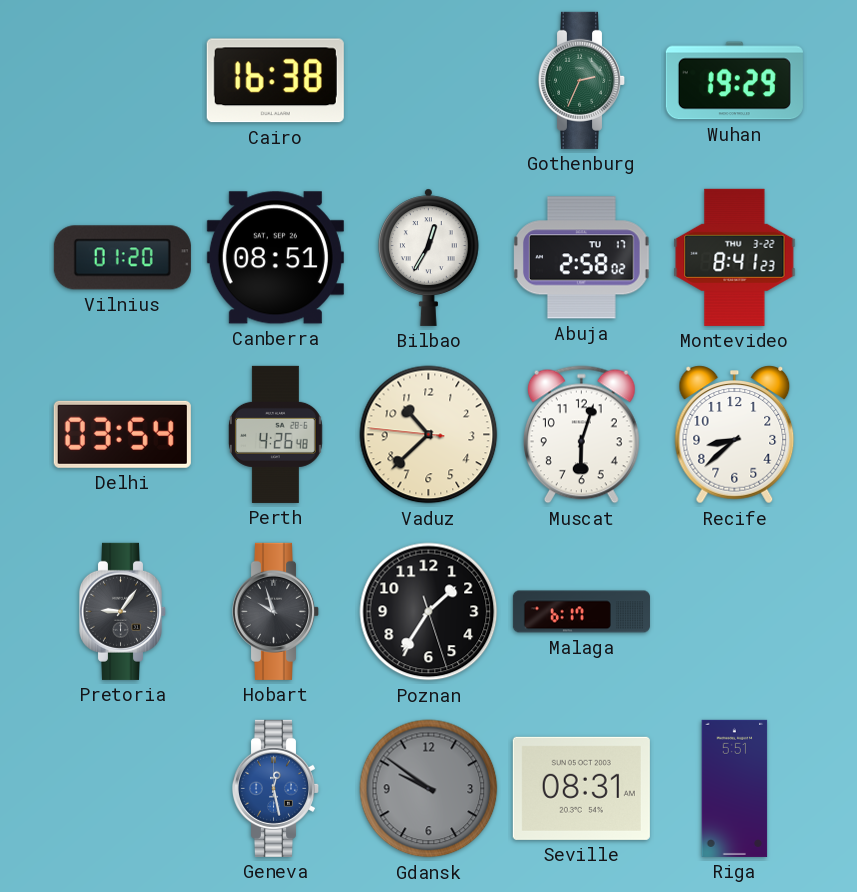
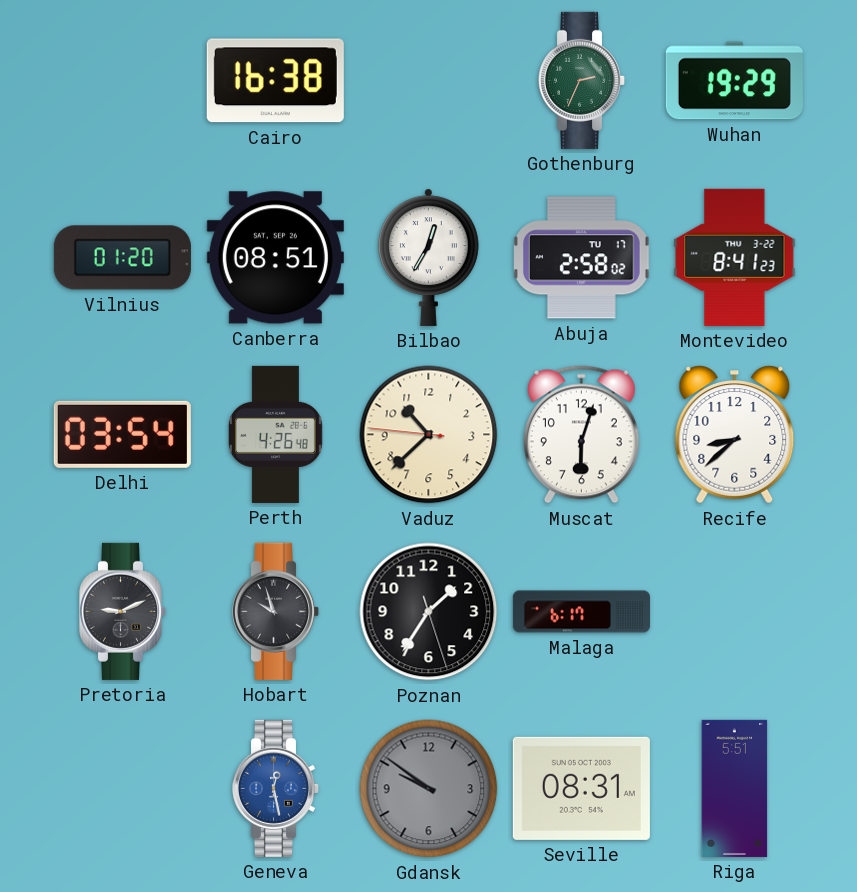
Pretoria: 9:06 -> 9:11 (123, 611)
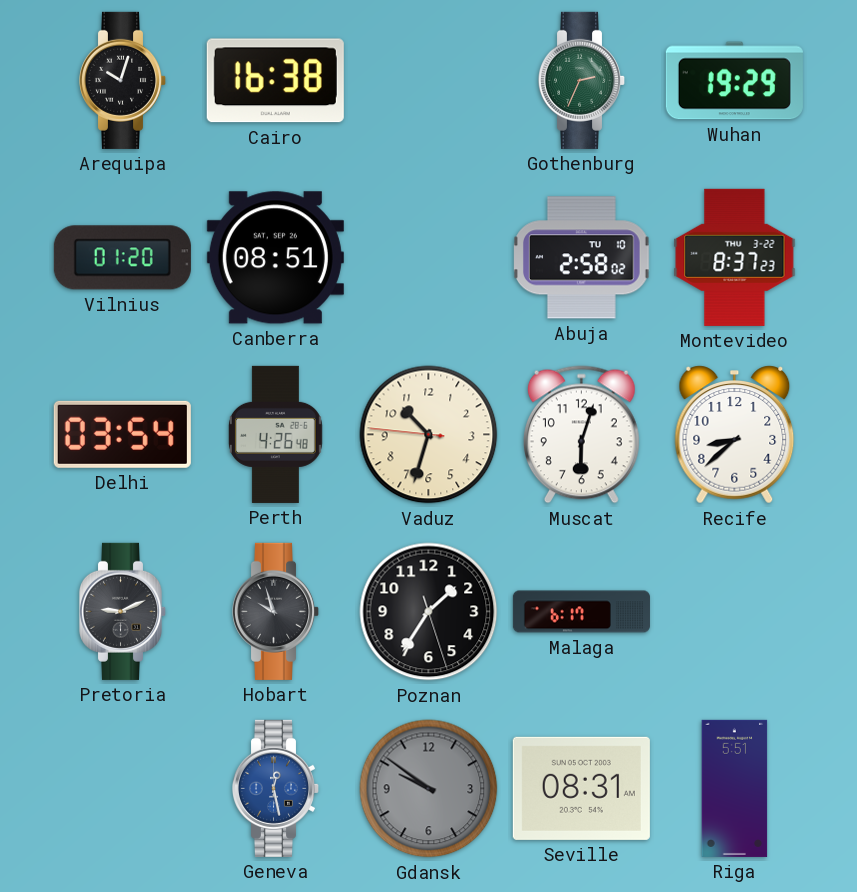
Arequipa: none -> 10:03 (123, 80)
Bilbao: 12:35 -> none (428, 257)
Abuja date: TU 17 -> TU 10 (582, 258)
Montevideo: 8:41 -> 8:37 (735, 257)
Vaduz: 10:37 -> 10:32 (429, 435)
